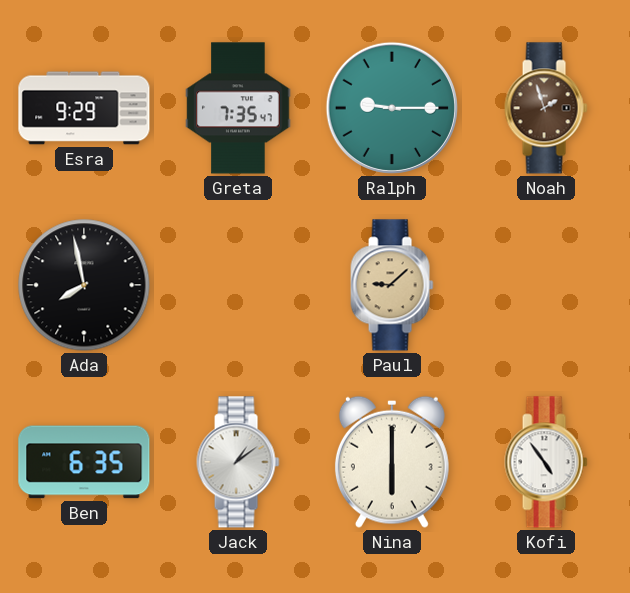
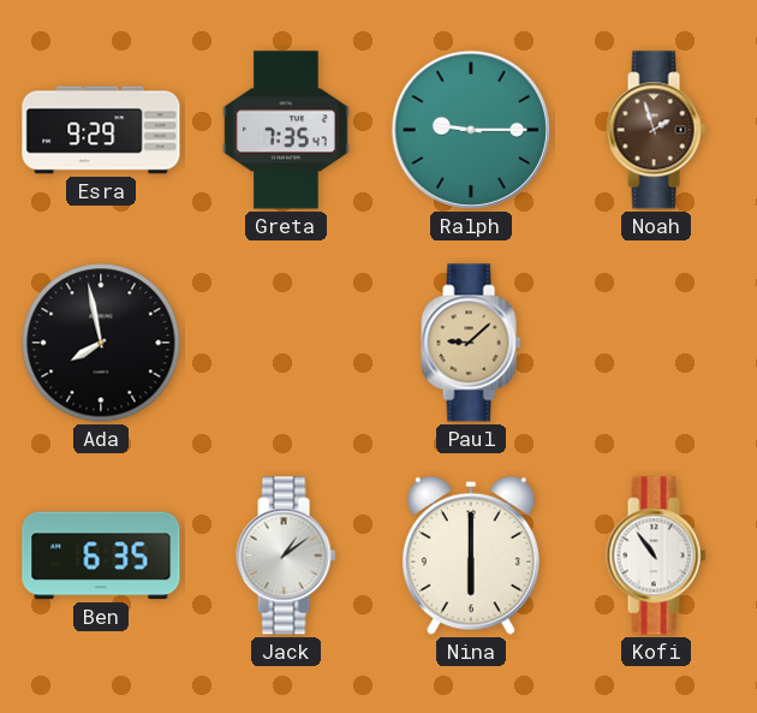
Kofi: 4:54 -> 10:54 (656, 555)
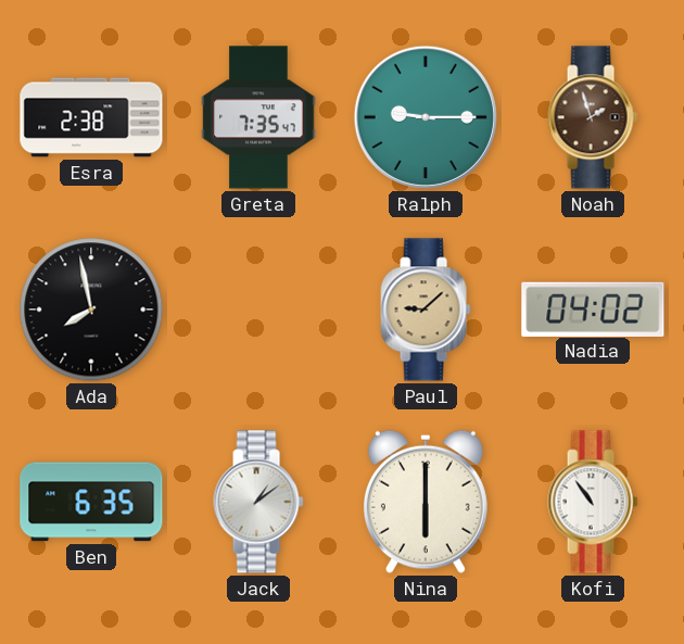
Esra: 9:29 -> 2:38 (91, 117)
Nadia: none -> 04:02 (593, 308)
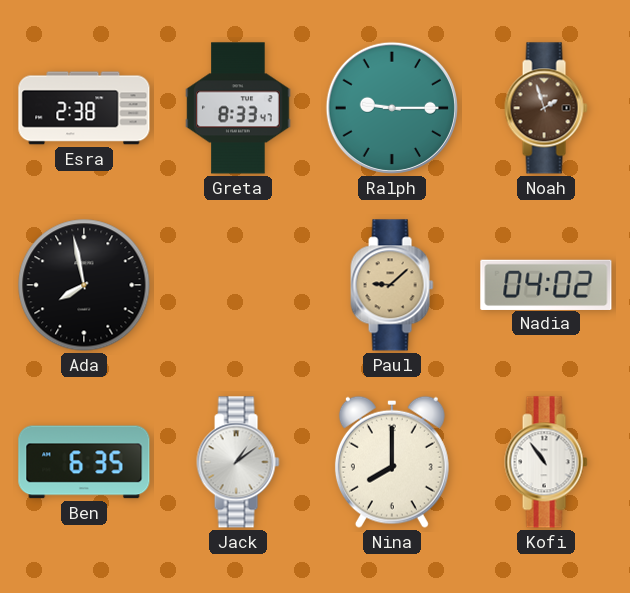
Greta: 7:35 -> 8:33 (238, 108)
Nina: 6:00 -> 8:00 (392, 462)
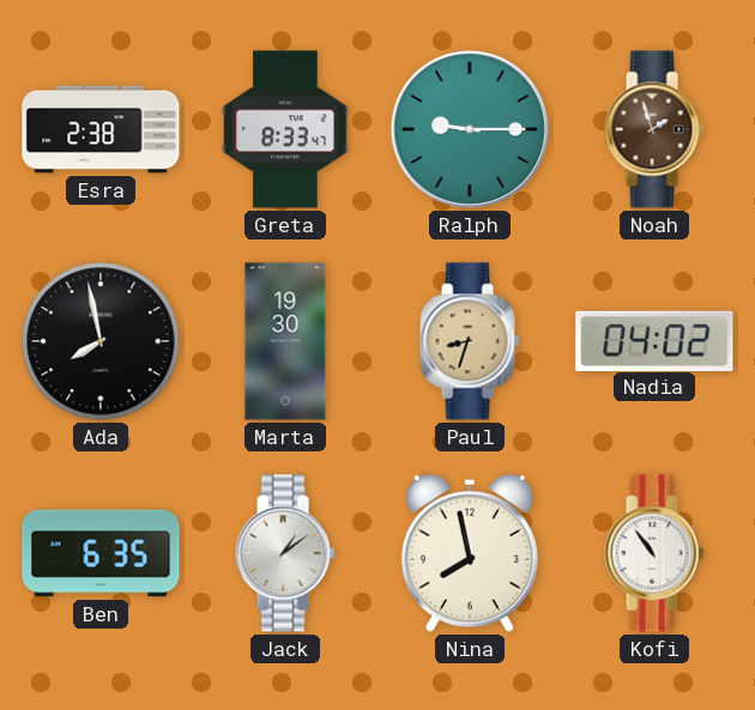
Marta: none -> 19:30 (285, 341)
Paul: 9:08 -> 8:33 (470, 341)
Nina: 8:00 -> 7:58 (470, 553)
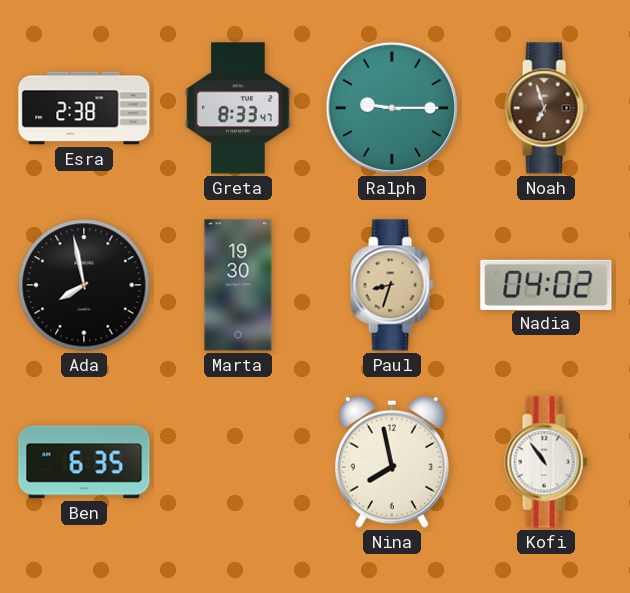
Noah: 1:57 -> 6:57 (546, 108)
Jack: 1:09 -> none (285, 553)
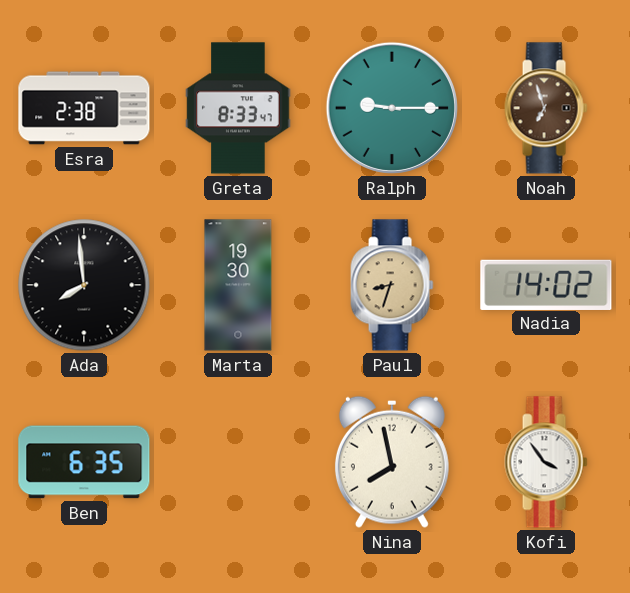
Ada: 7:58 -> 7:59 (84, 285)
Nadia: 04:02 -> 14:02 (546, 284)
Kofi: 10:54 -> 3:54 (546, 462)
